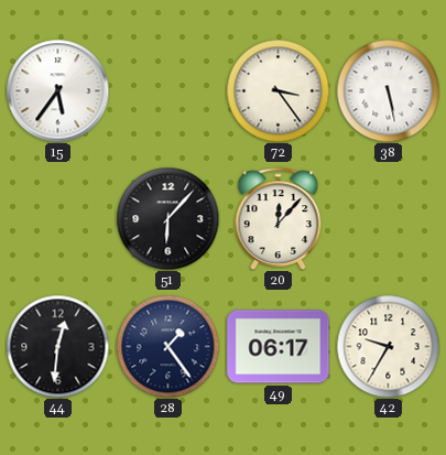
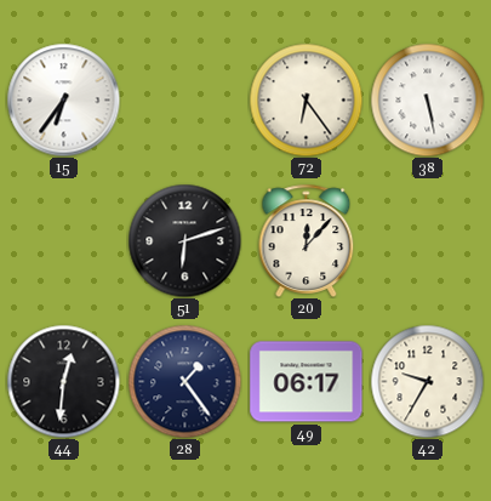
15: 5:36 -> 6:36 (63, 99)
72: 3:24 -> 6:24 (306, 99)
51: 6:07 -> 6:12 (184, 240)
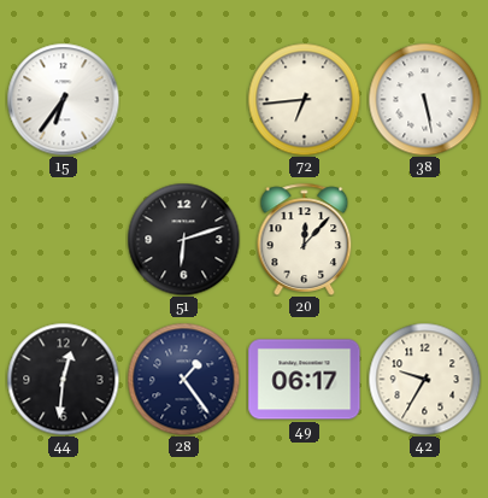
72: 6:24 -> 6:44 (304, 99)
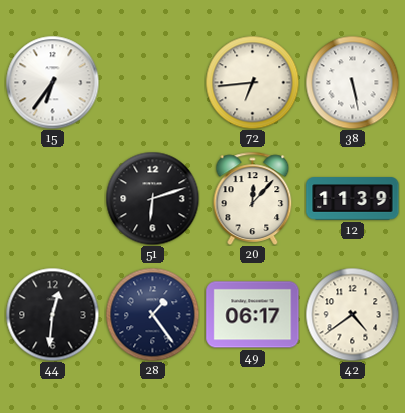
12: none -> 11:39 (353, 199)
42: 9:35 -> 4:39 (352, 314)
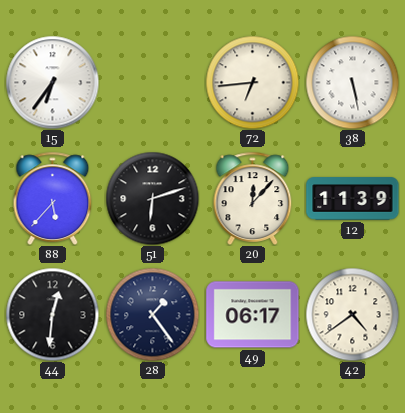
88: none -> 5:37 (53, 198)
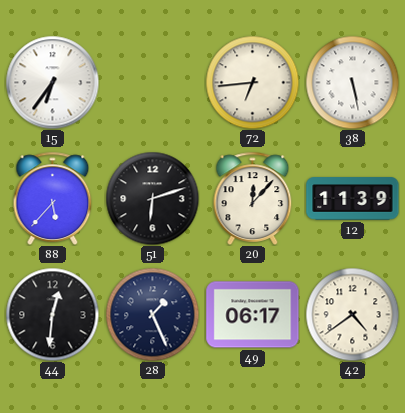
28: 1:24 -> 1:26 (152, 314)
